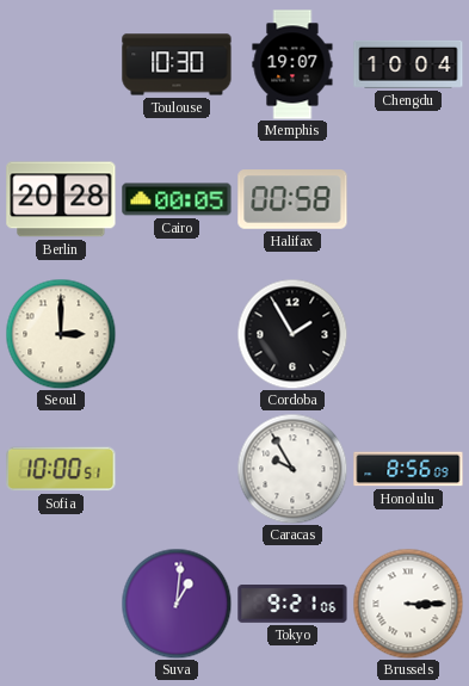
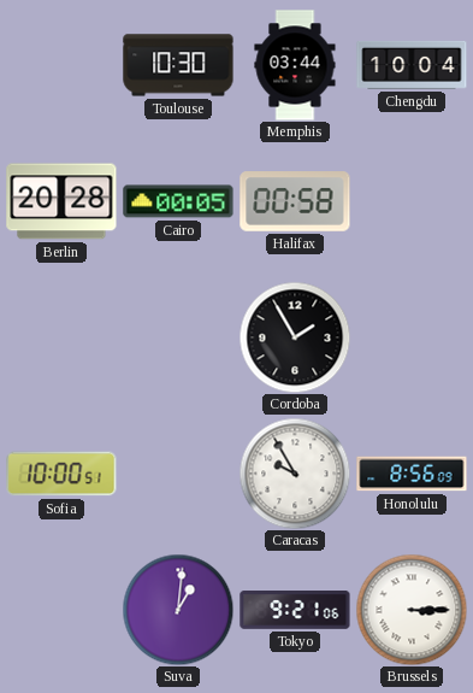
Memphis: 19:07 -> 03:44 (295, 65)
Seoul: 3:00 -> none (61, 334)
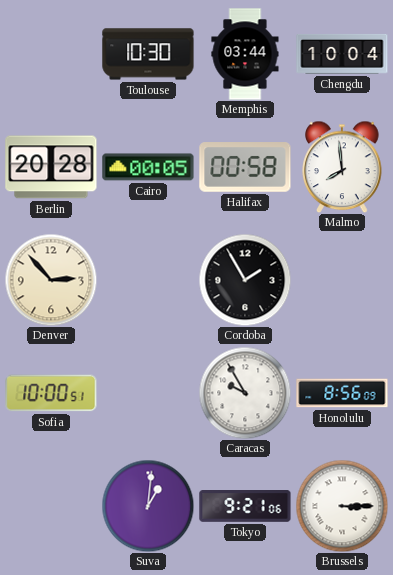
Malmo: none -> 7:59 (342, 167)
Denver: none -> 2:53 (51, 280)
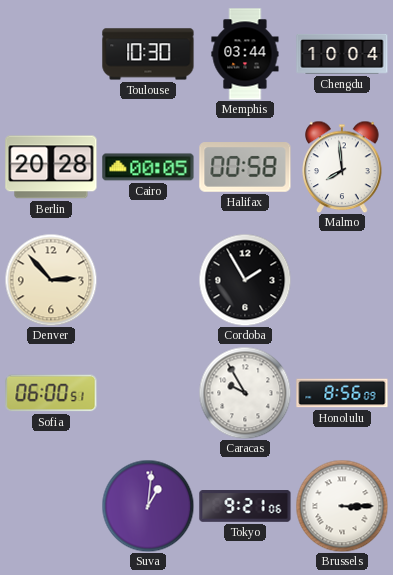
Sofia: 10:00 -> 06:00 (51, 393)
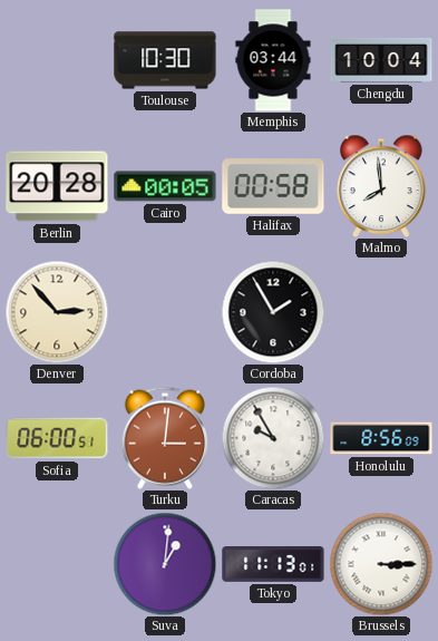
Turku: none -> 3:01 (165, 438)
Tokyo: 9:21 -> 11:13 (273, 565)
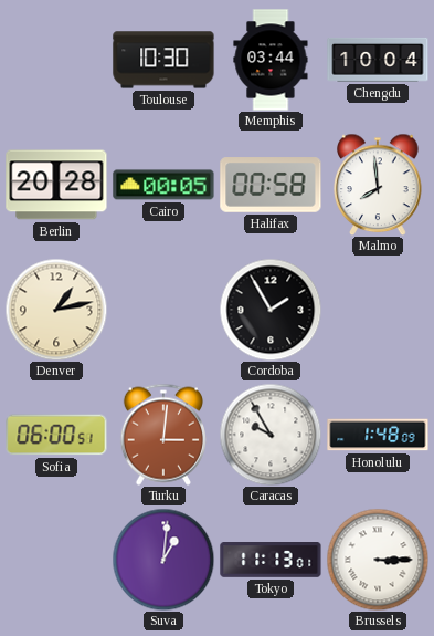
Denver: 2:53 -> 1:13 (56, 310)
Honolulu: 8:56 -> 1:48 (378, 435)
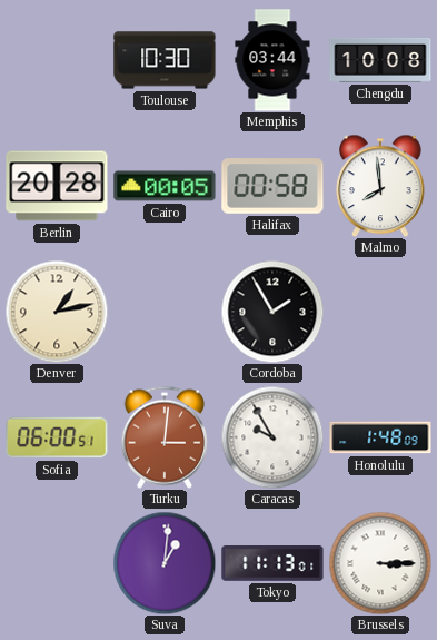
Chengdu: 10:04 -> 10:08 (380, 60)
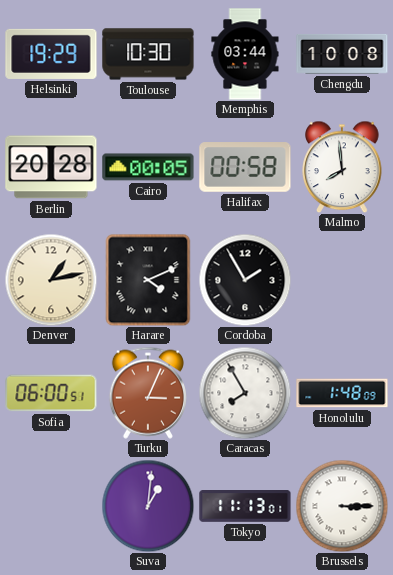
Helsinki: none -> 19:29 (51, 54)
Harare: none -> 4:11 (148, 280)
Turku: 3:01 -> 3:04 (148, 393)
Caracas: 9:55 -> 7:55 (245, 393)
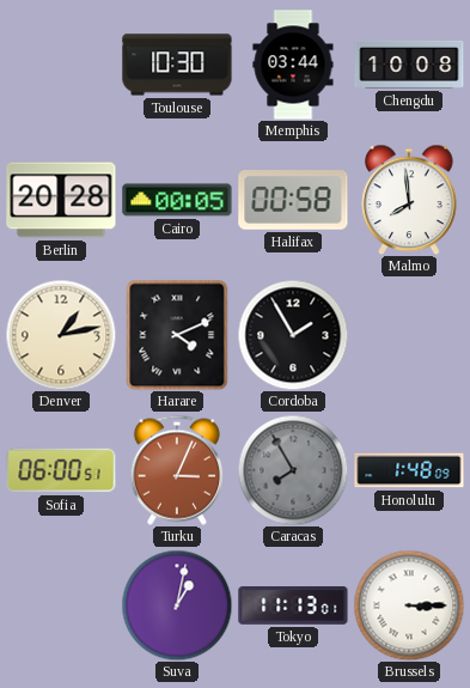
Helsinki: 19:29 -> none (51, 54)
Caracas dial: white -> grey (293, 470)
Suva: 1:01 -> 1:02 (177, 605)
